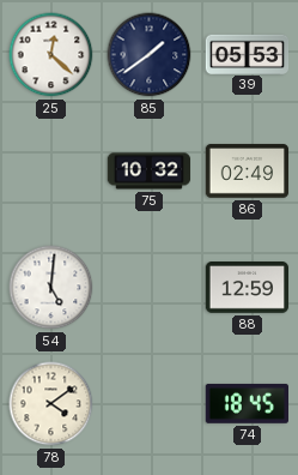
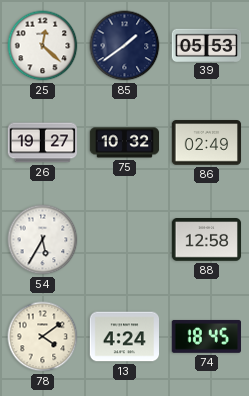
26: none -> 19:27 (42, 143)
54: 5:01 -> 5:35 (43, 240)
88: 12:59 -> 12:58 (207, 240)
13: none -> 4:24 (125, 337)
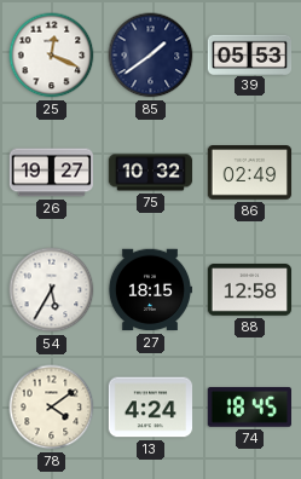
25: 12:22 -> 12:19 (52, 56)
27: none -> 18:15 (149, 290)
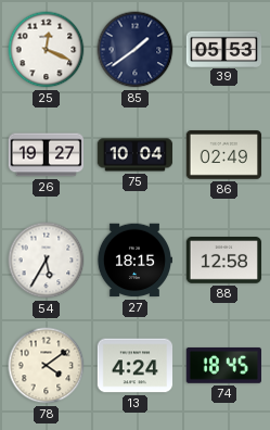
75: 10:32 -> 10:04 (136, 155)
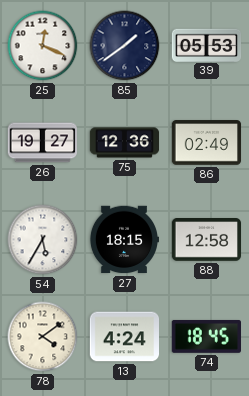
75: 10:04 -> 12:36 (125, 143)
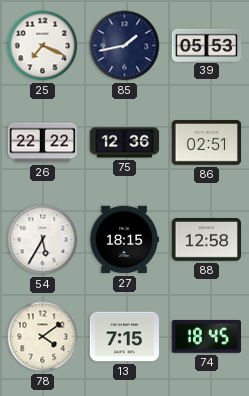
25: 12:19 -> 7:19 (43, 46)
85: 1:39 -> 1:43 (125, 46)
26: 19:27 -> 22:22 (42, 143)
86: 02:49 -> 02:51 (207, 143)
13: 4:24 -> 7:15 (125, 337)
